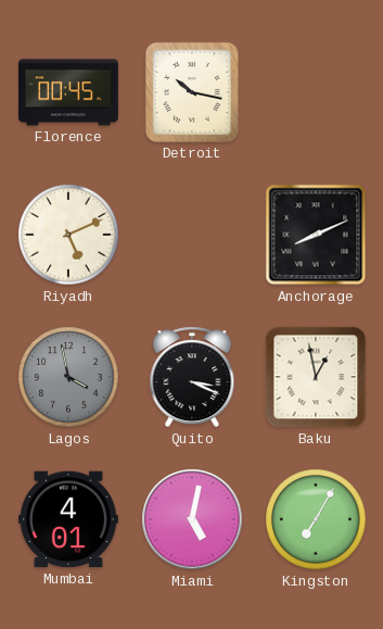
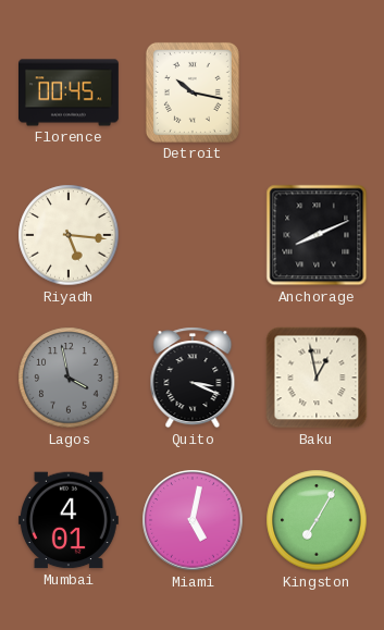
Riyadh: 5:11 -> 5:16 (69, 235)
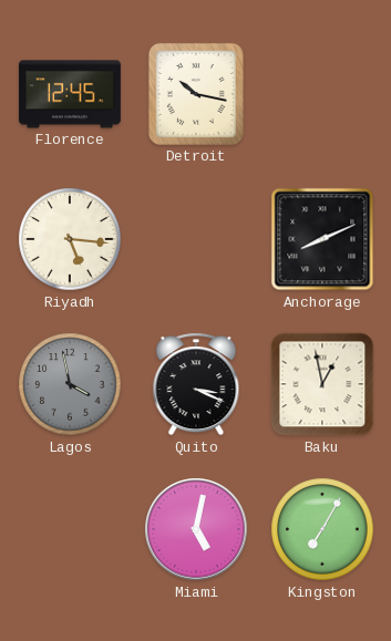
Florence: 00:45 -> 12:45 (71, 94)
Mumbai: 4:01 -> none (69, 520)
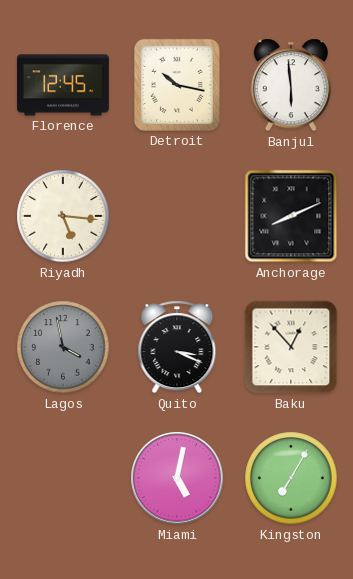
Banjul: none -> 5:59 (291, 85)
Baku: 12:58 -> 12:53 (291, 347)
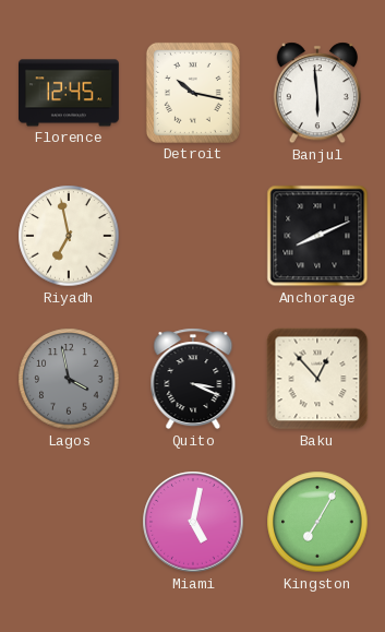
Riyadh: 5:16 -> 6:58 (69, 236)
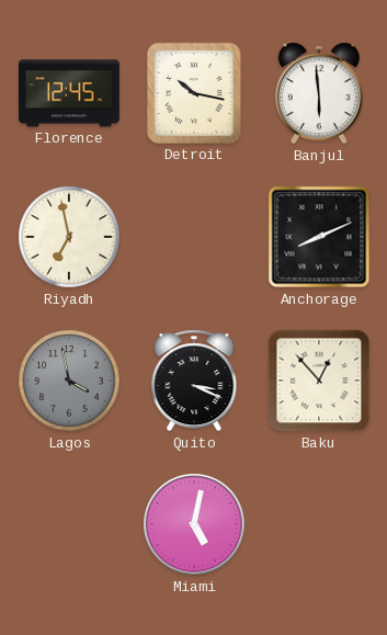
Kingston: 7:05 -> none (317, 522)
